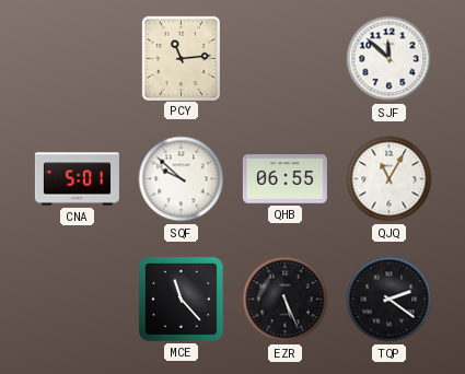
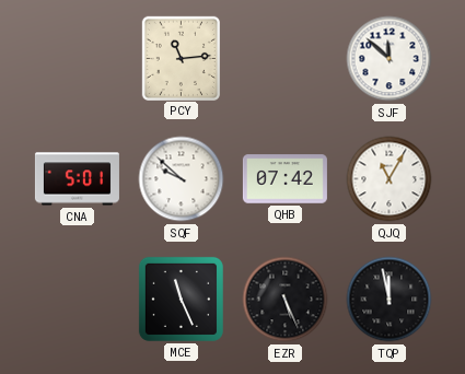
QHB: 06:55 -> 07:42 (284, 179)
MCE: 11:23 -> 11:26 (181, 299)
TQP: 2:21 -> 11:58 (390, 300)
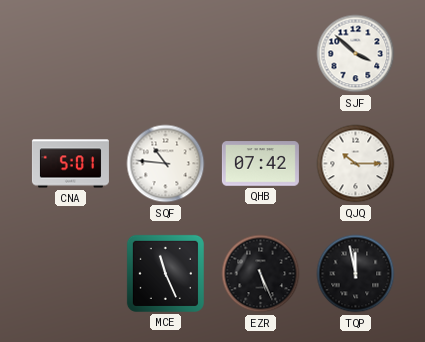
PCY: 11:14 -> none (181, 58)
SJF: 11:52 -> 3:52 (356, 54)
SQF: 9:52 -> 10:46 (166, 164)
QJQ: 11:05 -> 10:15 (356, 164)
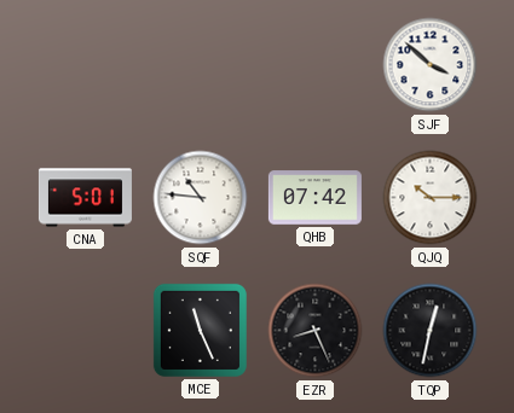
EZR: 5:26 -> 8:26 (316, 331)
TQP: 11:58 -> 12:32 (431, 331)
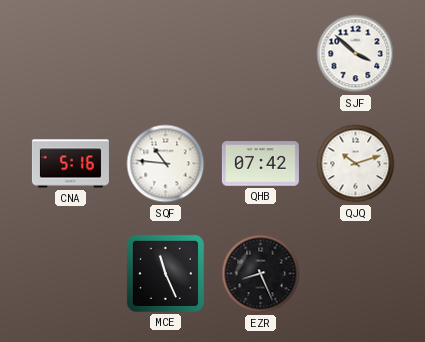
CNA: 5:01 -> 5:16 (70, 164)
QJQ: 10:15 -> 10:12 (356, 164)
TQP: 12:32 -> none (431, 331)
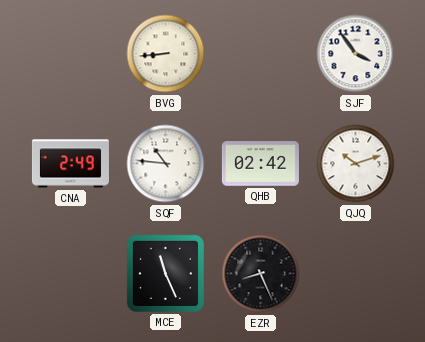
BVG: none -> 8:44 (166, 54)
SJF: 3:52 -> 3:54 (356, 54)
CNA: 5:16 -> 2:49 (70, 164)
QHB: 07:42 -> 02:42 (260, 164)
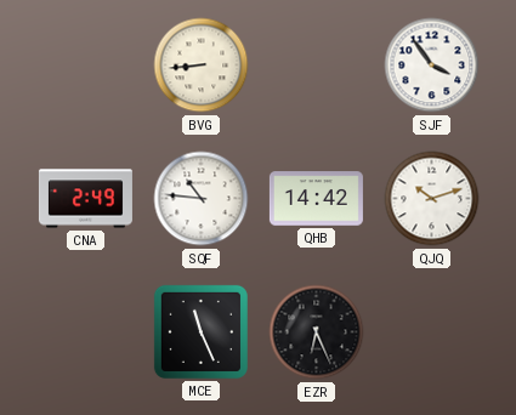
QHB: 02:42 -> 14:42 (316, 199)
EZR: 8:26 -> 6:26 (317, 332)
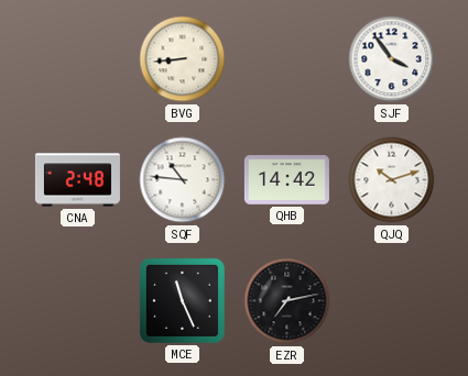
CNA: 2:49 -> 2:48 (77, 180)
EZR: 6:26 -> 7:13 (287, 301)
